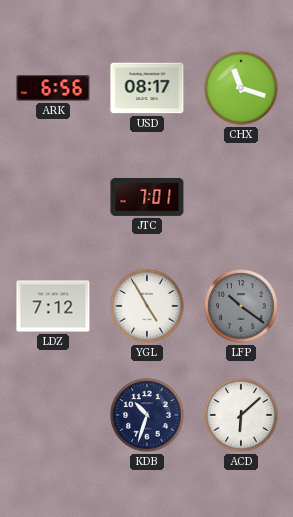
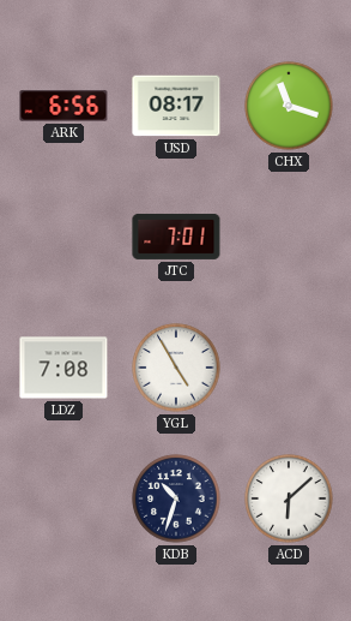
LDZ: 7:12 -> 7:08 (63, 368)
LFP: 10:21 -> none (241, 306)
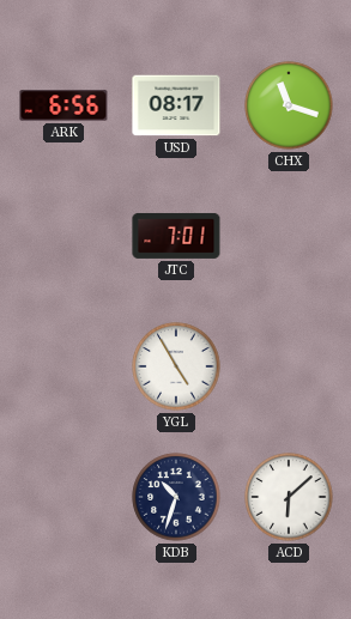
LDZ: 7:08 -> none (63, 368)
